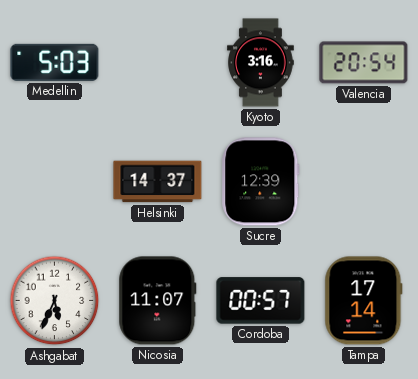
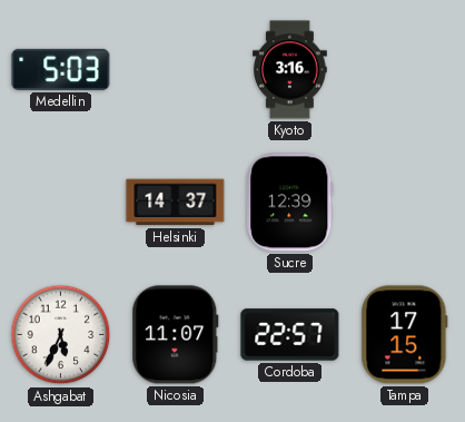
Valencia: 20:54 -> none (364, 63)
Cordoba: 00:57 -> 22:57 (290, 335)
Tampa: 17:14 -> 17:15 (405, 335)
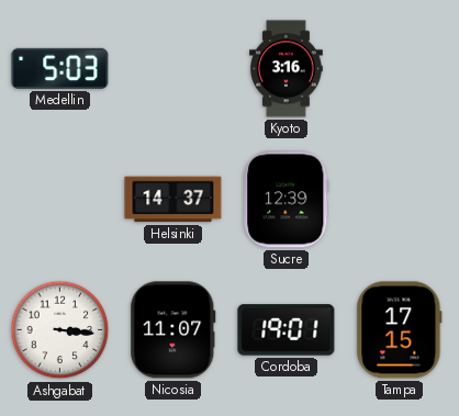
Ashgabat: 5:34 -> 3:16 (60, 330)
Cordoba: 22:57 -> 19:01 (287, 330)
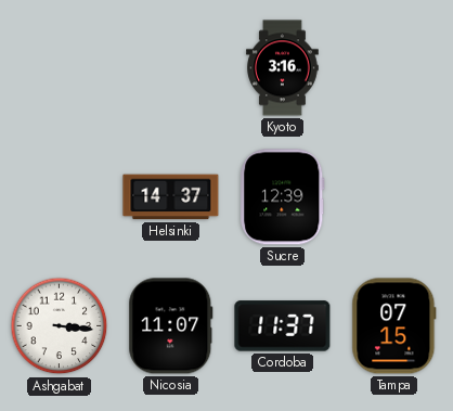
Medellin: 5:03 -> none (60, 68)
Cordoba: 19:01 -> 11:37 (283, 326)
Tampa: 17:15 -> 07:15 (394, 326)
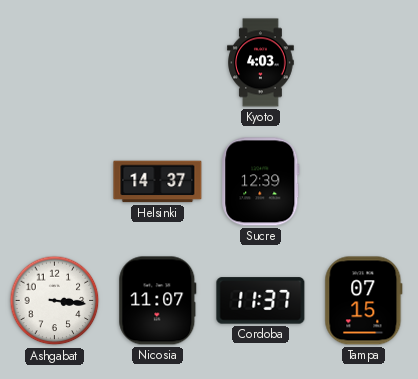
Kyoto: 3:16 -> 4:03 (261, 63)
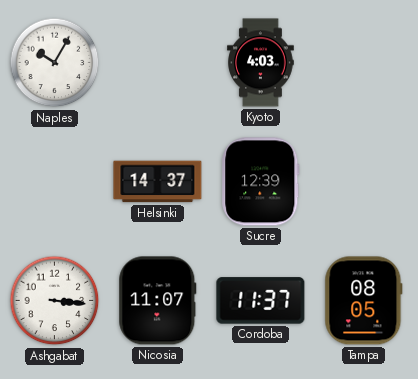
Naples: none -> 10:05 (55, 63)
Tampa: 07:15 -> 08:05 (364, 301)
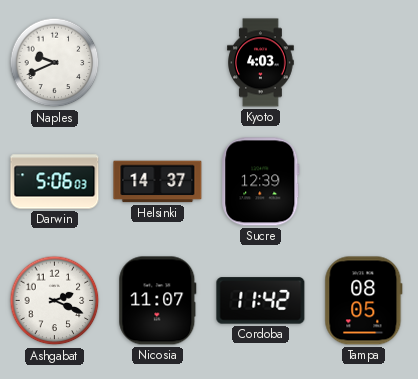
Naples: 10:05 -> 9:41 (55, 63)
Darwin: none -> 5:06 (55, 182)
Ashgabat: 3:16 -> 2:19 (55, 301)
Cordoba: 11:37 -> 11:42 (261, 301)
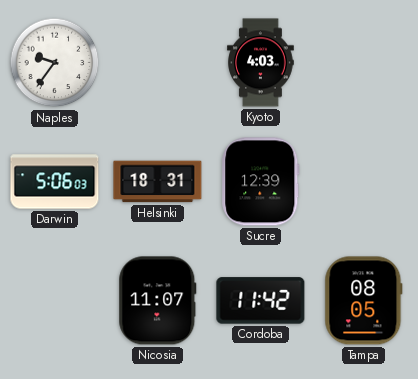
Naples: 9:41 -> 9:36 (55, 63)
Helsinki: 14:37 -> 18:31 (158, 182)
Ashgabat: 2:19 -> none (55, 301)
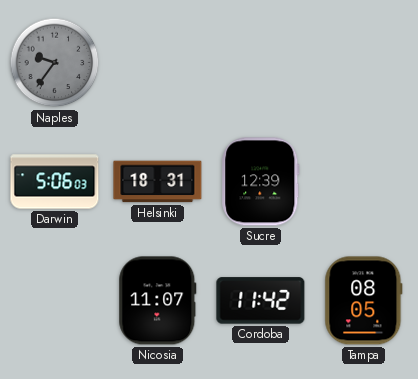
Naples dial: white -> grey (55, 63)
Kyoto: 4:03 -> none (261, 63)
